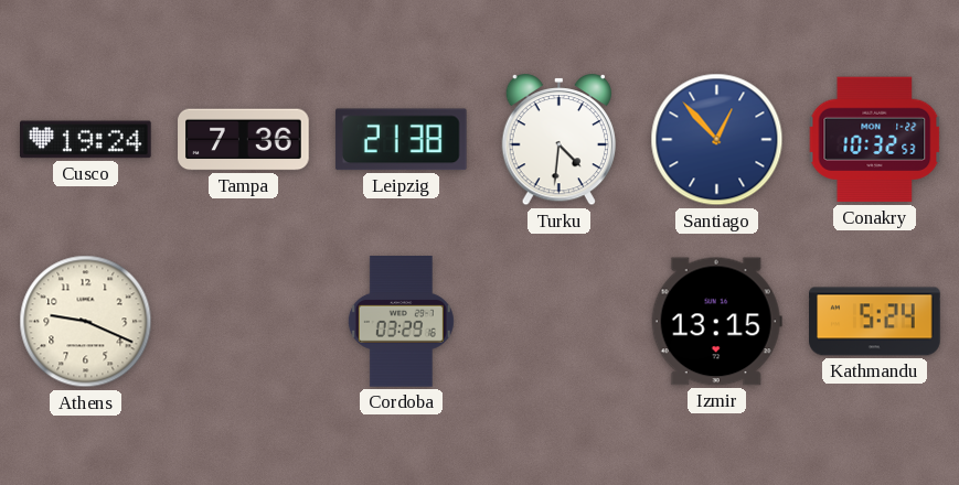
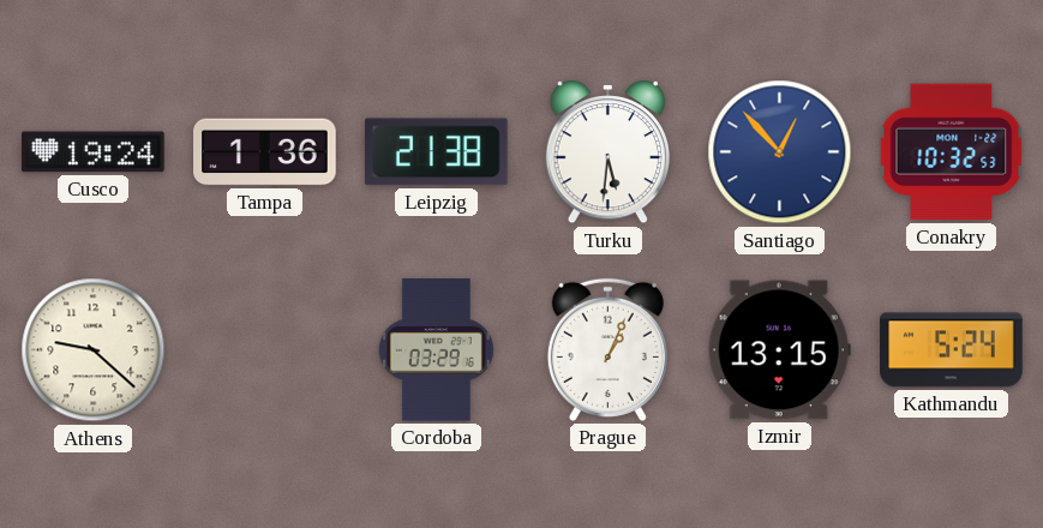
Tampa: 7:36 -> 1:36 (265, 152)
Turku: 4:31 -> 5:31 (607, 154)
Athens: 9:19 -> 9:22 (94, 350)
Prague: none -> 1:04 (607, 349)
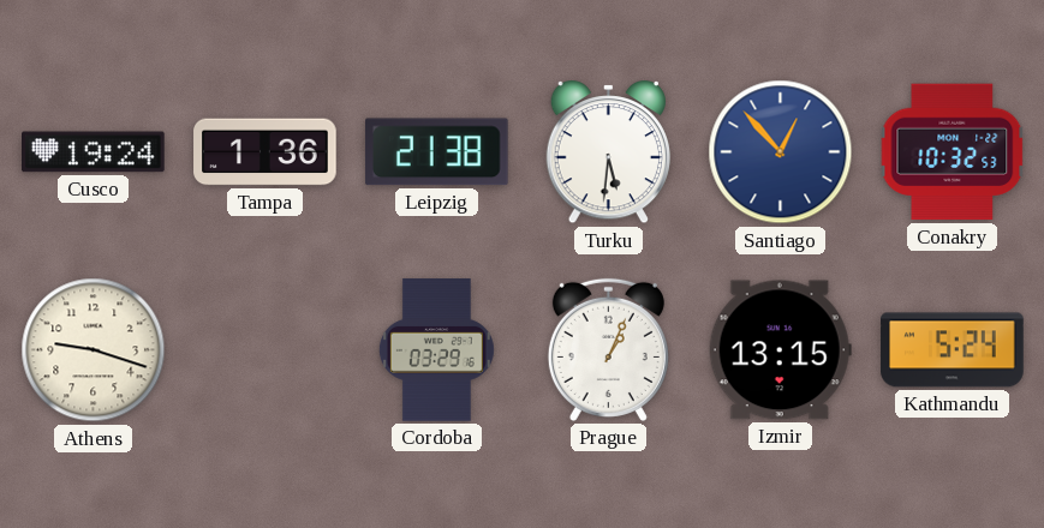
Athens: 9:22 -> 9:18 (94, 350)
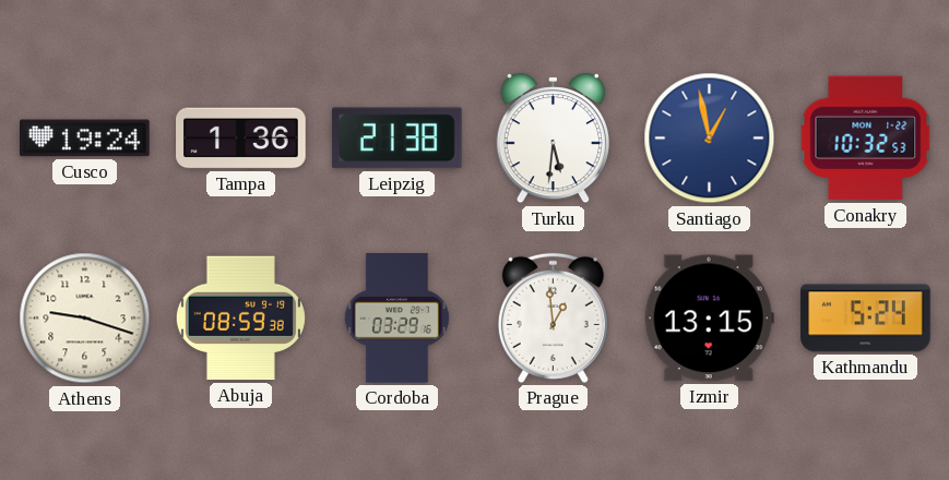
Santiago: 12:53 -> 12:58 (710, 139)
Abuja: none -> 08:59 (240, 319)
Prague: 1:04 -> 12:59 (553, 317)
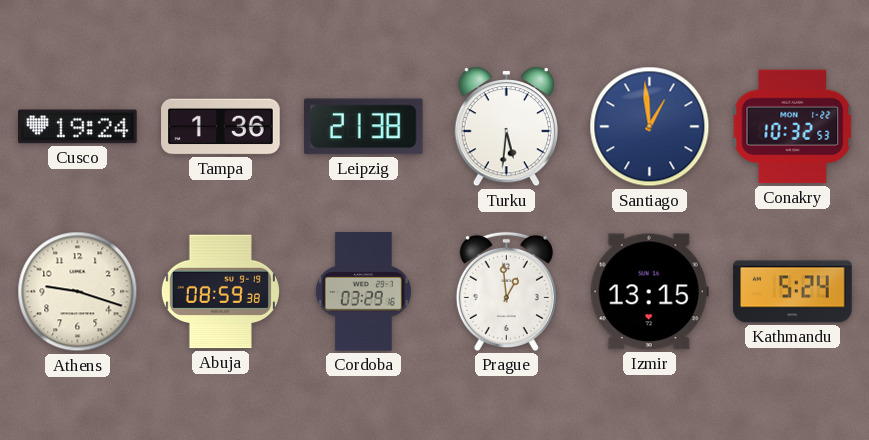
Santiago: 12:58 -> 12:59 (650, 127)
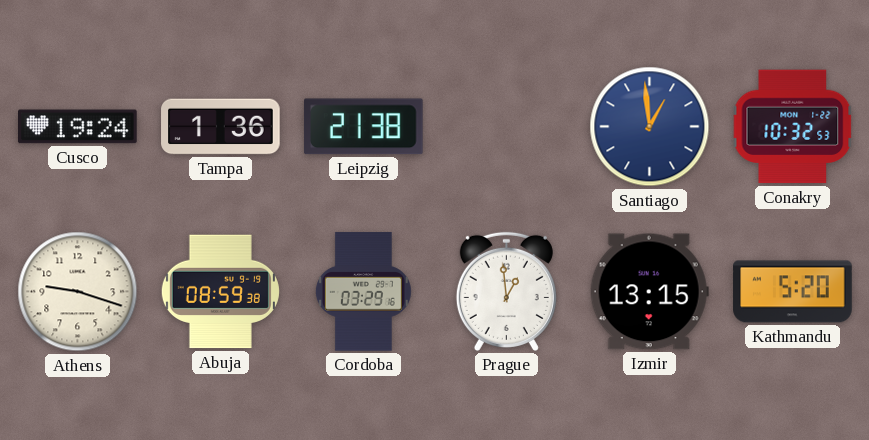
Turku: 5:31 -> none (506, 128)
Kathmandu: 5:24 -> 5:20 (793, 292)
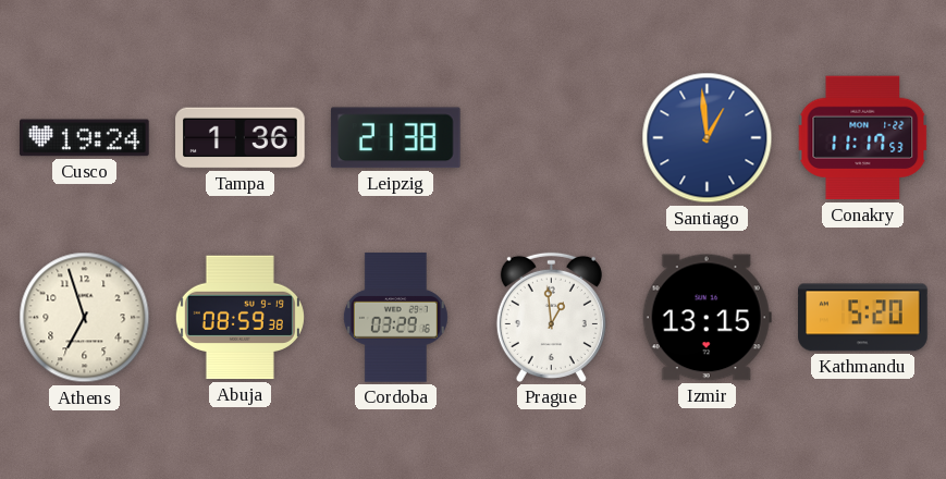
Conakry: 10:32 -> 11:17 (863, 138)
Athens: 9:18 -> 6:57 (85, 318)
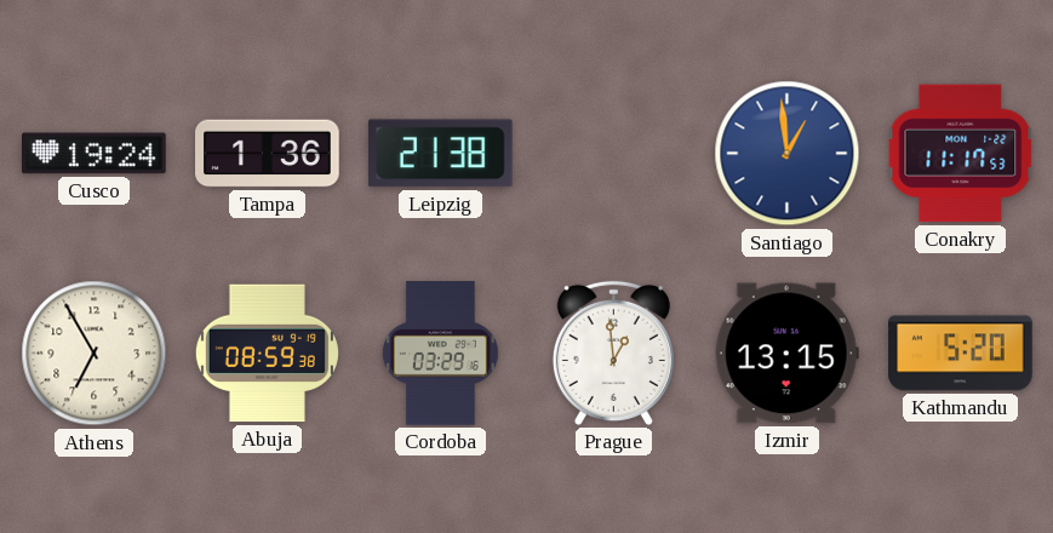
Athens: 6:57 -> 6:55 (95, 354)
